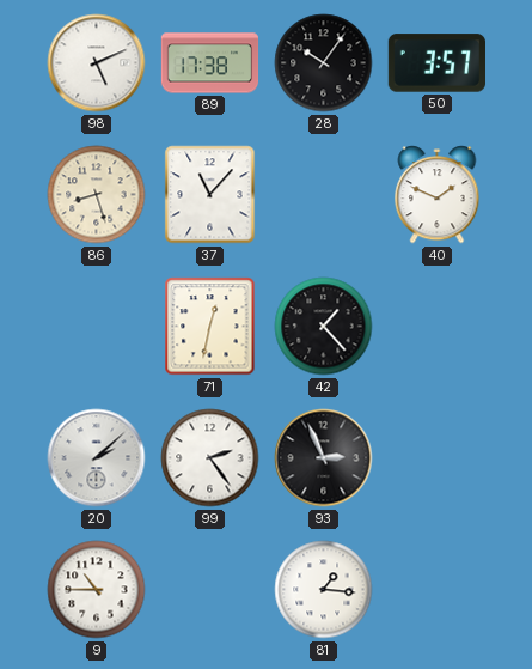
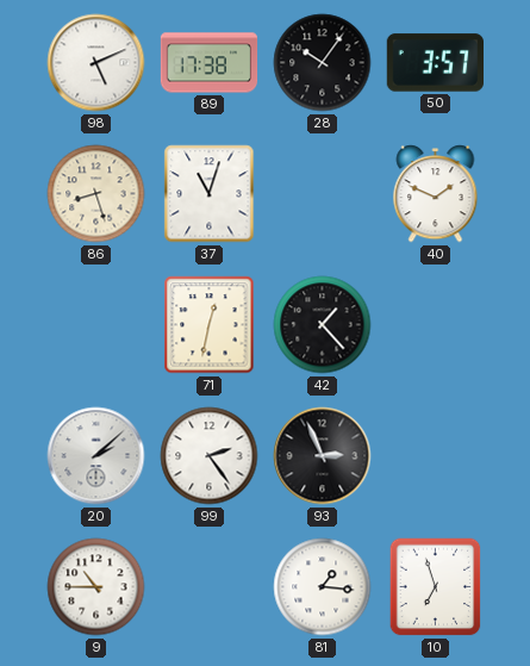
37: 11:07 -> 11:03 (210, 194)
10: none -> 6:57 (436, 587)
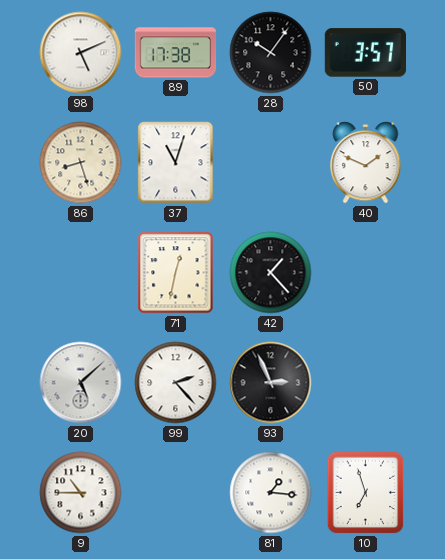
20: 2:08 -> 5:08 (81, 383)
99: 2:24 -> 2:23 (176, 383)
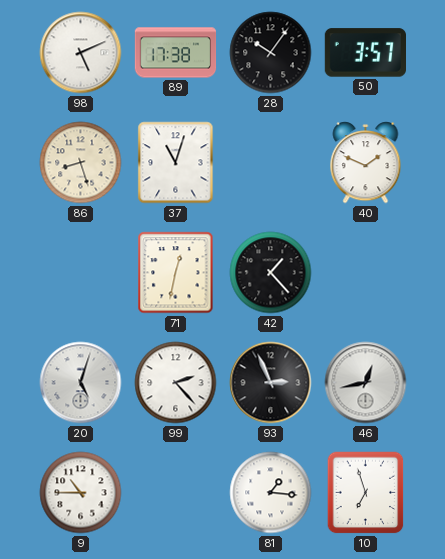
20: 5:08 -> 5:03 (81, 383)
46: none -> 12:43 (366, 383)
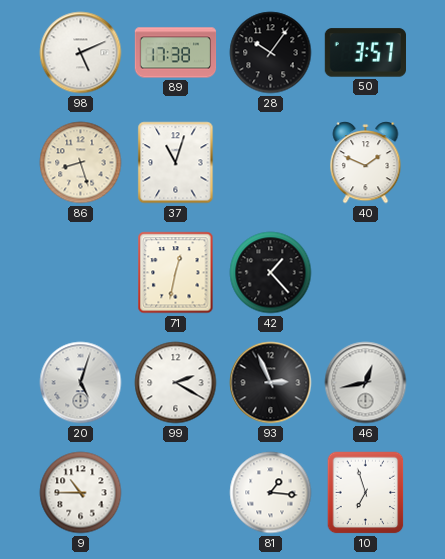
99: 2:23 -> 2:20 (176, 383)
